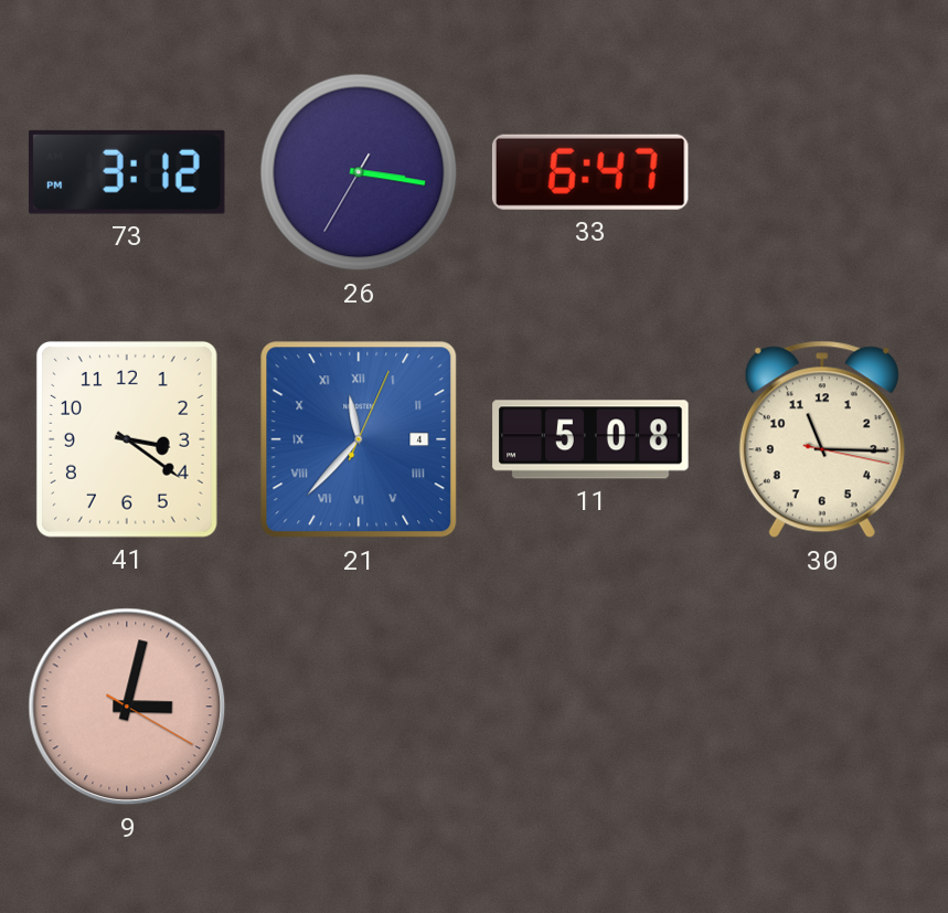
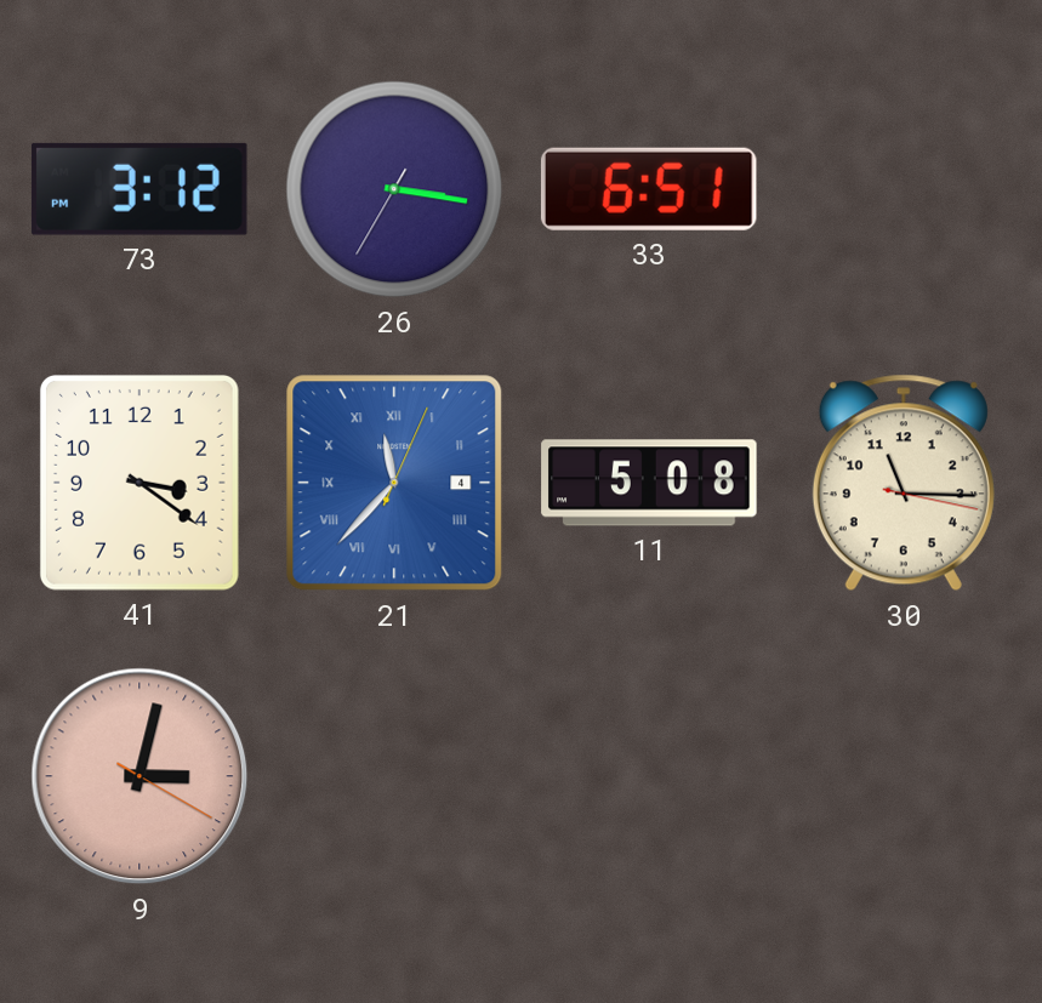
33: 6:47 -> 6:51 (649, 189)
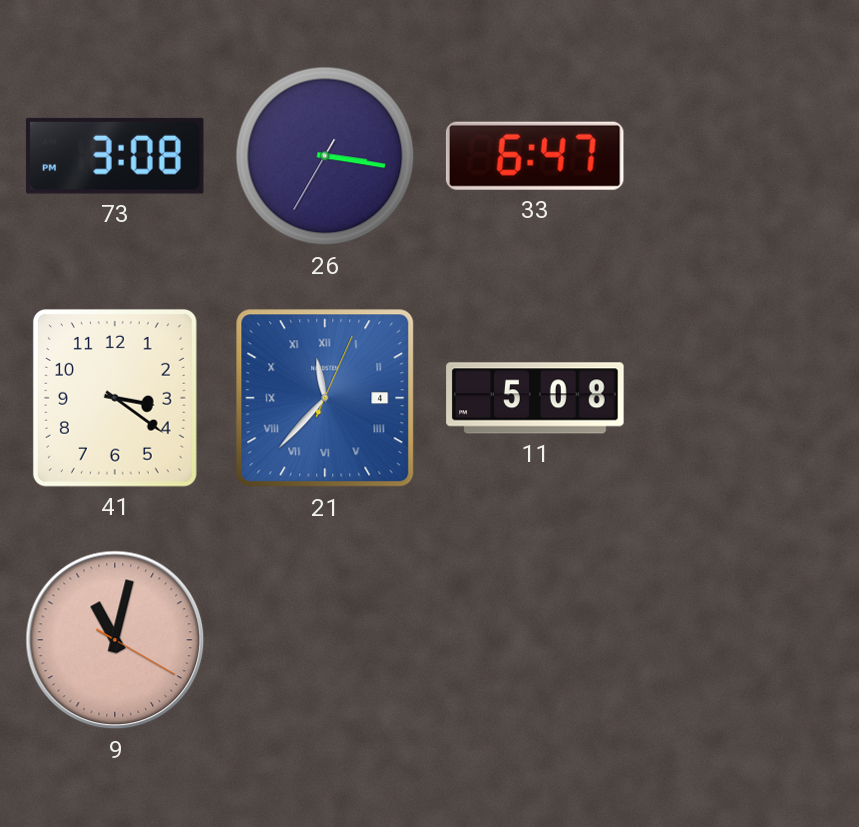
73: 3:12 -> 3:08 (115, 156)
33: 6:51 -> 6:47 (535, 156)
30: 11:15 -> none (904, 483)
9: 3:02 -> 11:02 (115, 640)
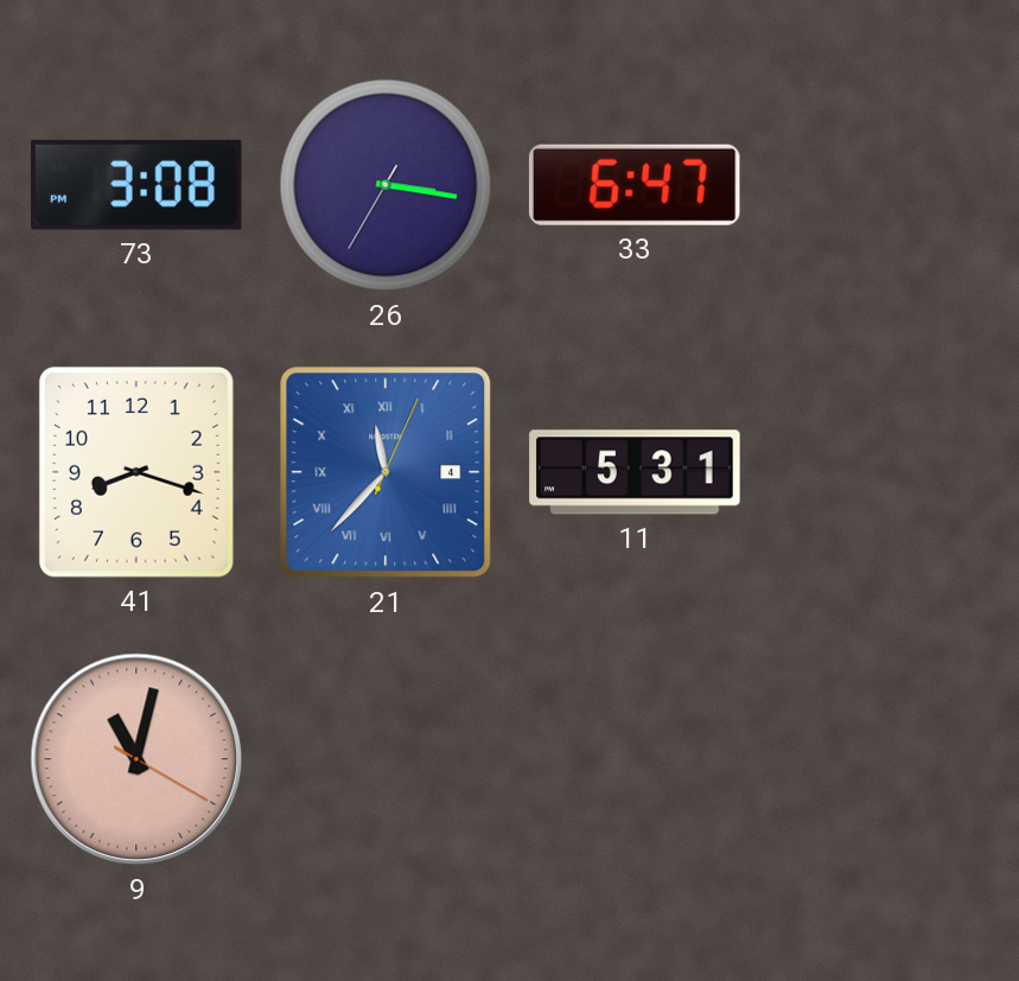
41: 3:21 -> 8:18 (136, 472)
11: 5:08 -> 5:31 (635, 472)
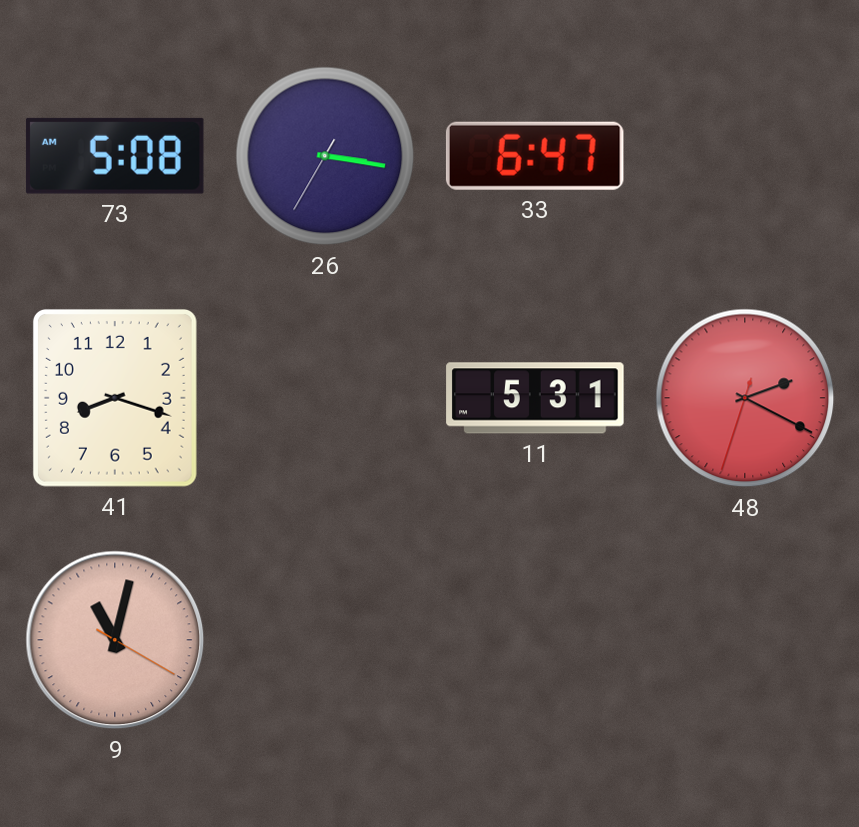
73: 3:08 -> 5:08 (115, 156)
21: 11:37 -> none (386, 472)
48: none -> 2:19 (745, 398)
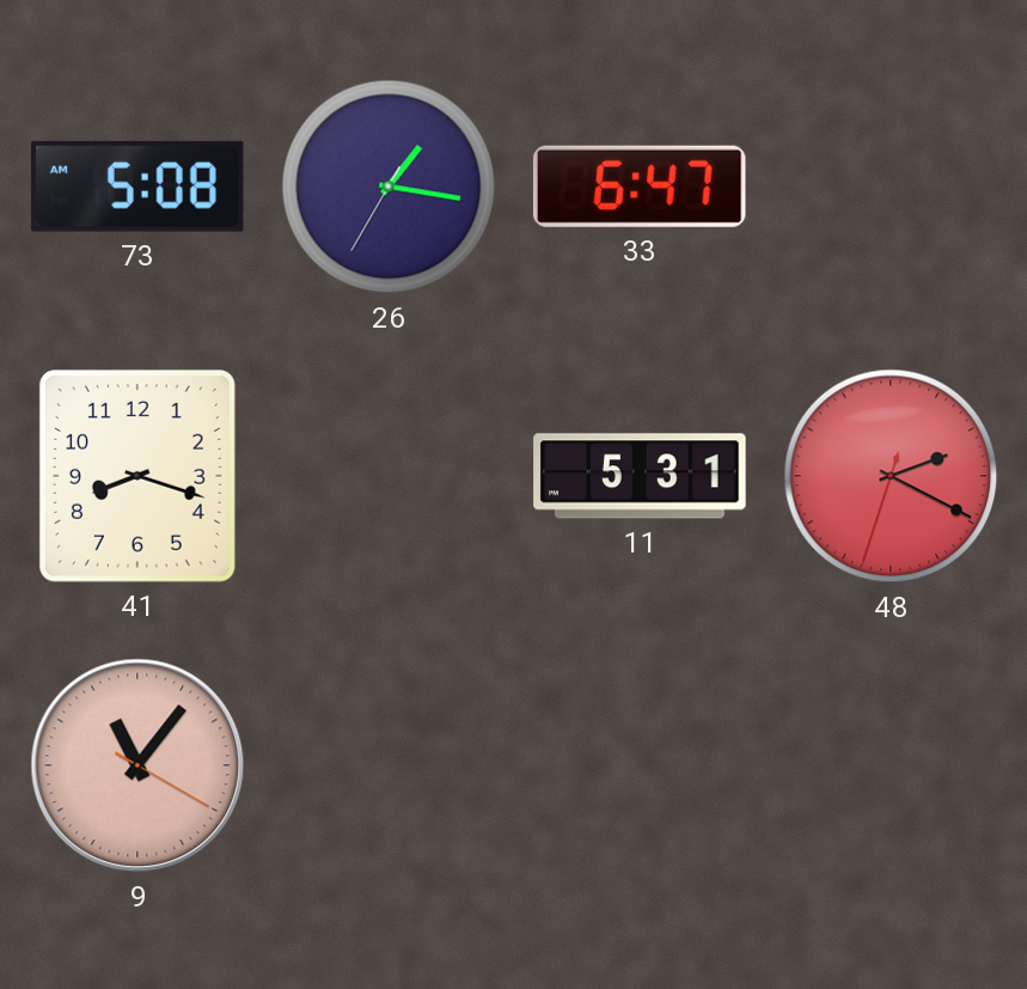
26: 3:16 -> 1:16 (389, 187)
9: 11:02 -> 11:06 (137, 765)
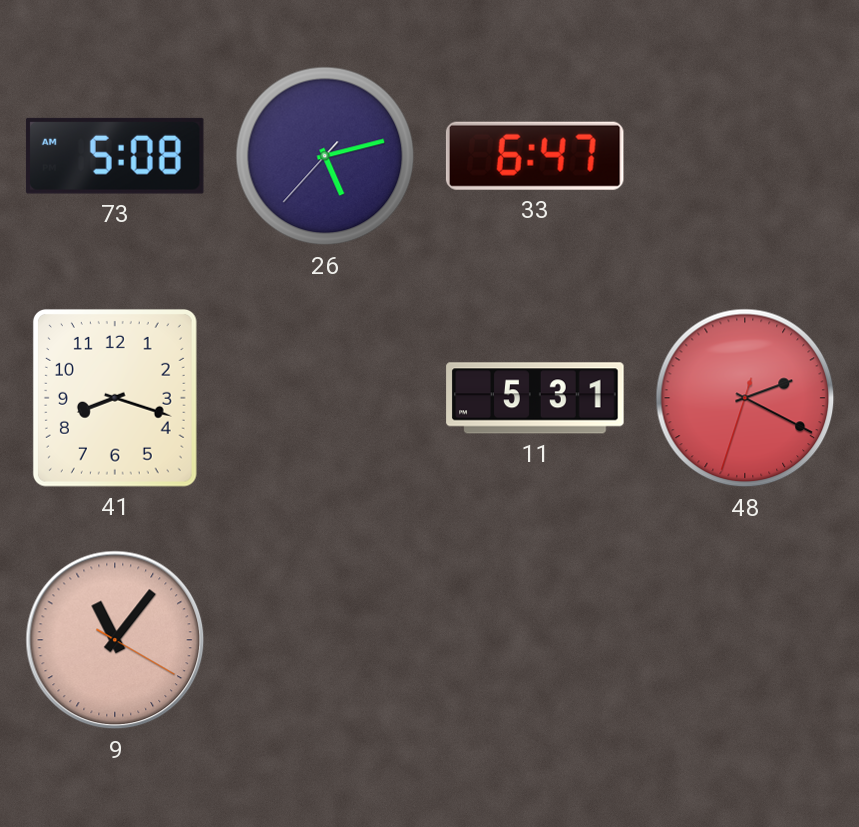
26: 1:16 -> 5:12 (325, 156)
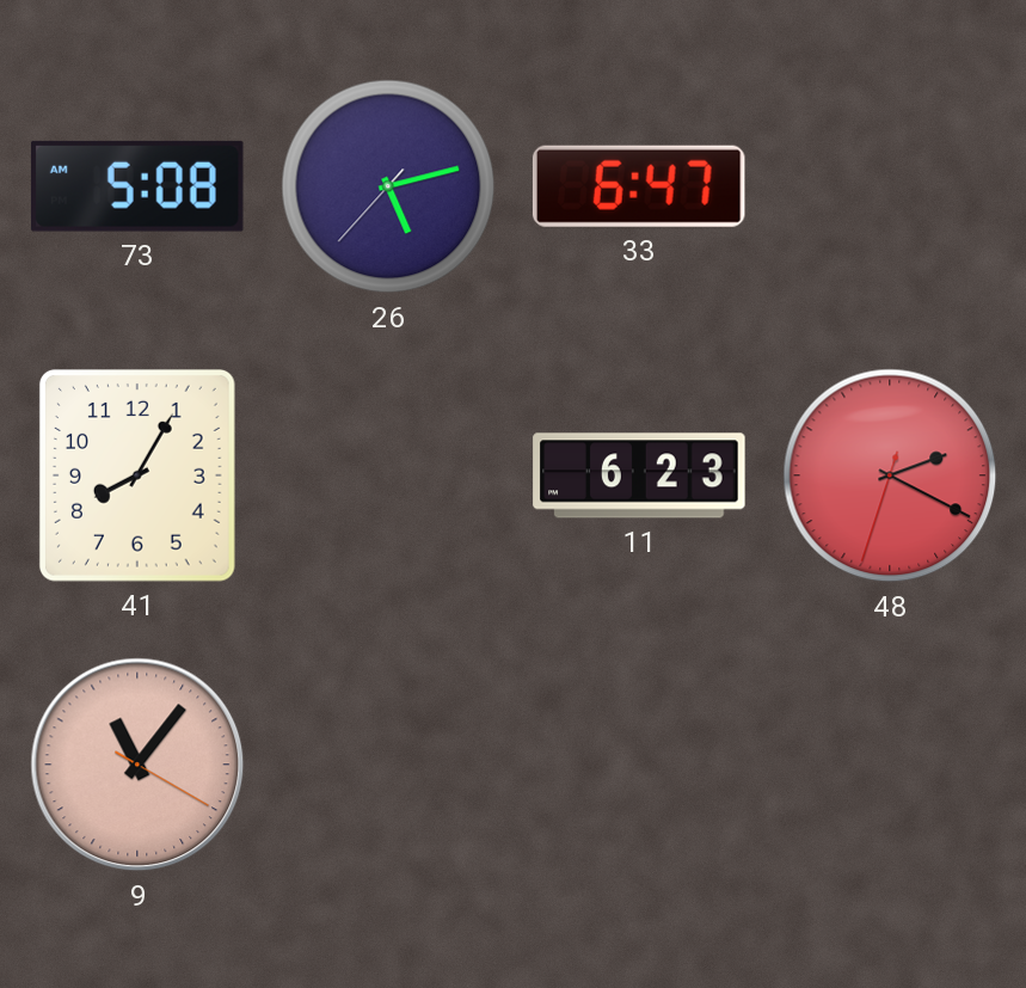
41: 8:18 -> 8:05 (137, 475)
11: 5:31 -> 6:23 (639, 475)
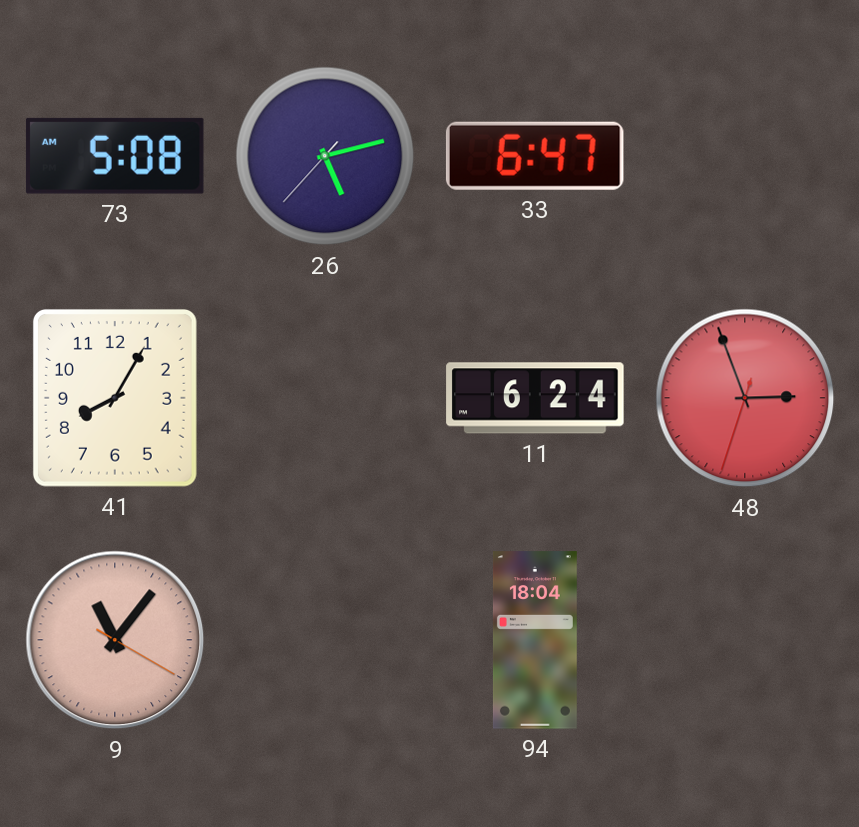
11: 6:23 -> 6:24 (535, 398)
48: 2:19 -> 2:56 (745, 398)
94: none -> 18:04 (535, 640)
